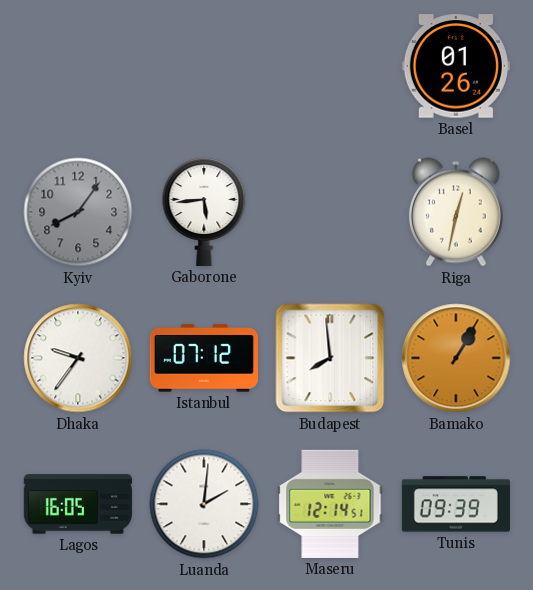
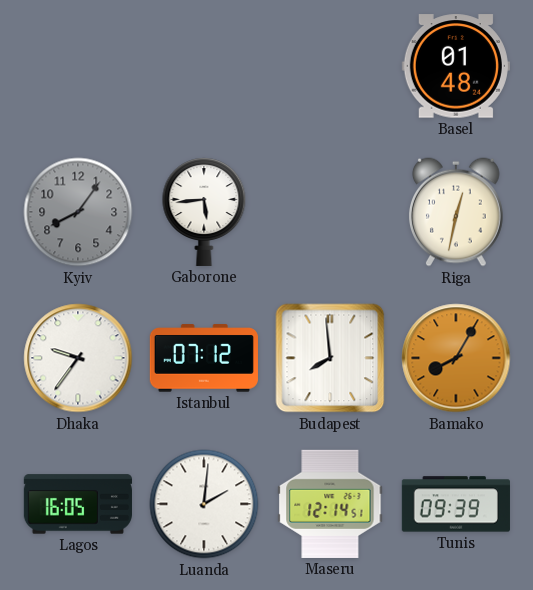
Basel: 01:26 -> 01:48 (456, 66)
Bamako: 1:05 -> 8:05 (456, 358)
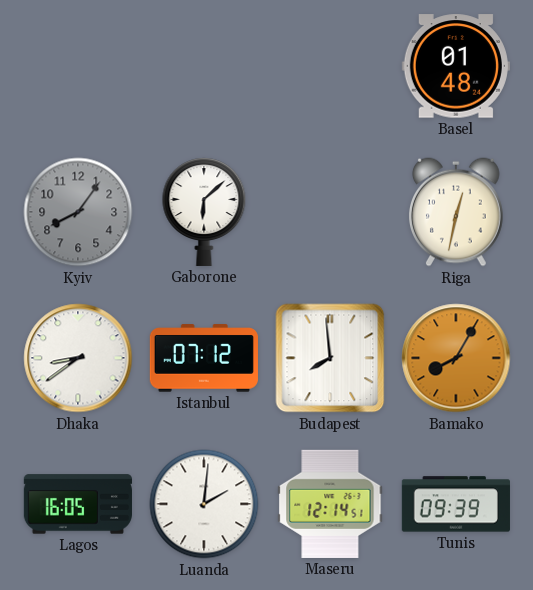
Gaborone: 5:44 -> 6:08 (204, 212)
Dhaka: 9:36 -> 8:39 (78, 358)
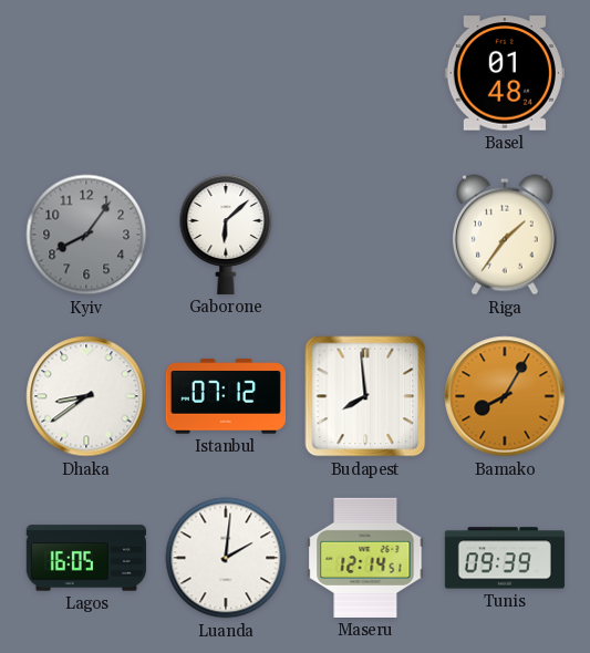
Riga: 12:32 -> 1:36 (505, 235)
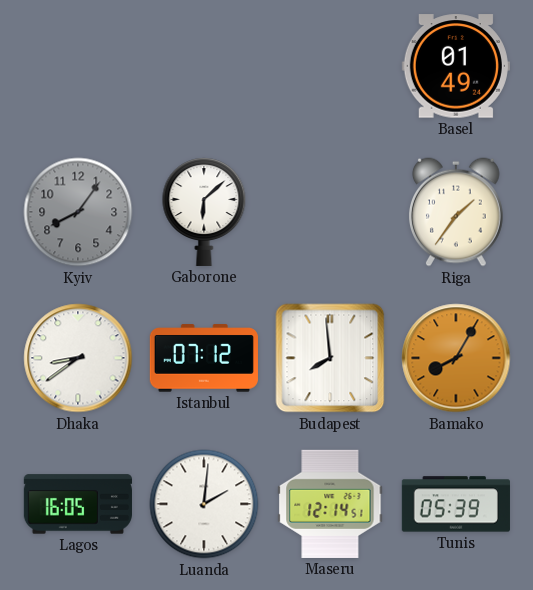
Basel: 01:48 -> 01:49 (456, 66)
Tunis: 09:39 -> 05:39 (456, 504)
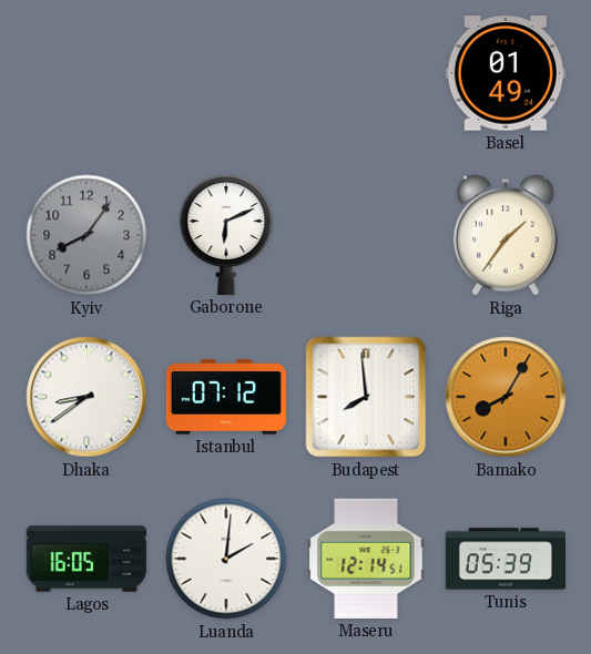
Gaborone: 6:08 -> 6:11 (226, 235)
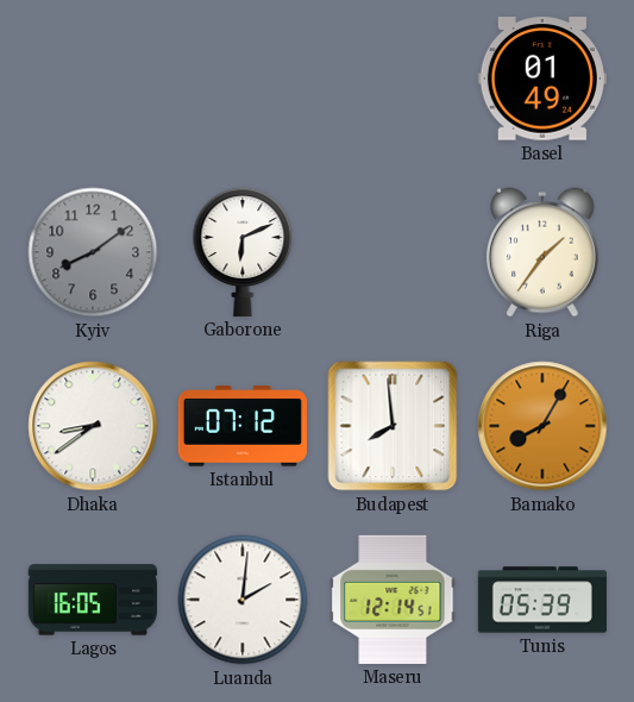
Kyiv: 8:06 -> 8:09 (93, 252)
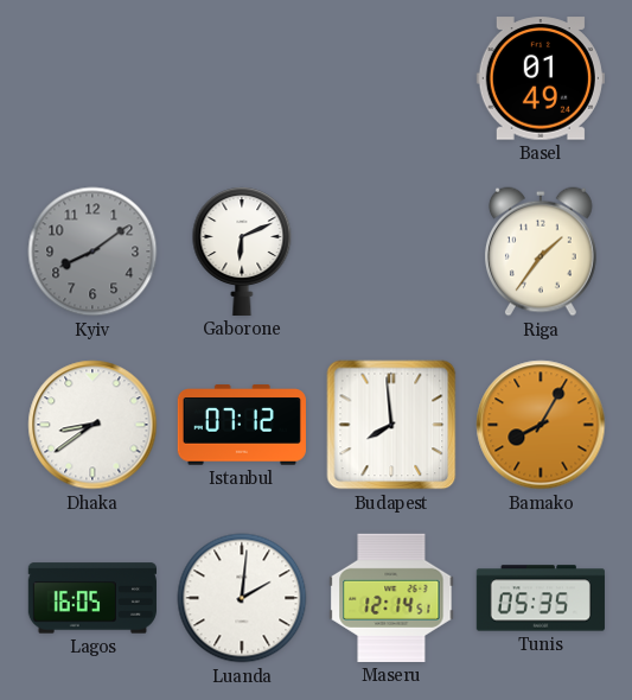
Tunis: 05:39 -> 05:35 (541, 598)
